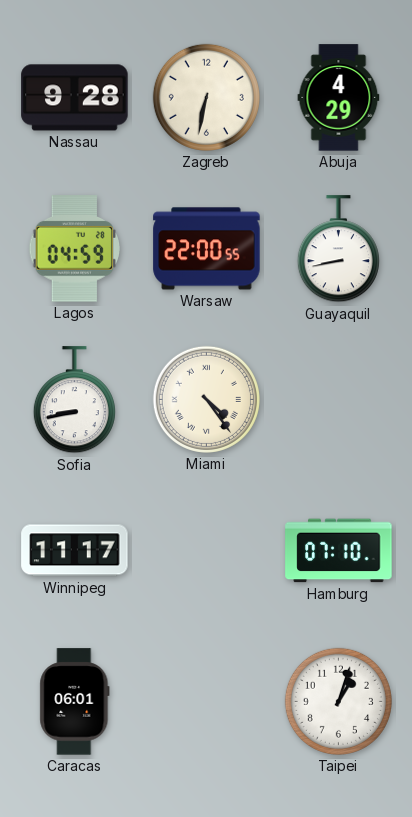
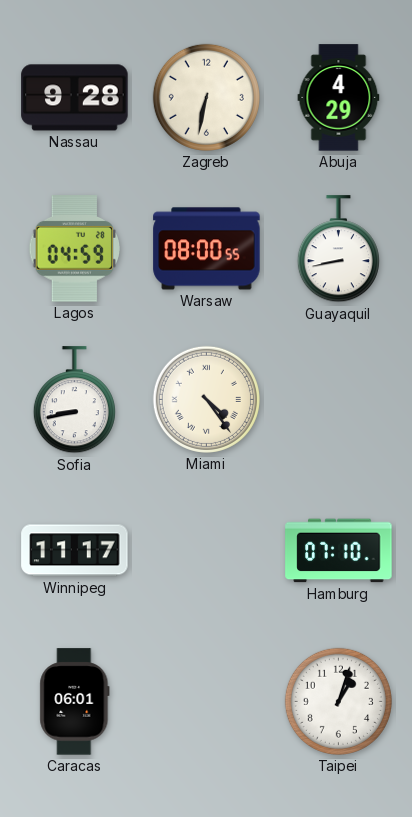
Warsaw: 22:00 -> 08:00 (207, 249)
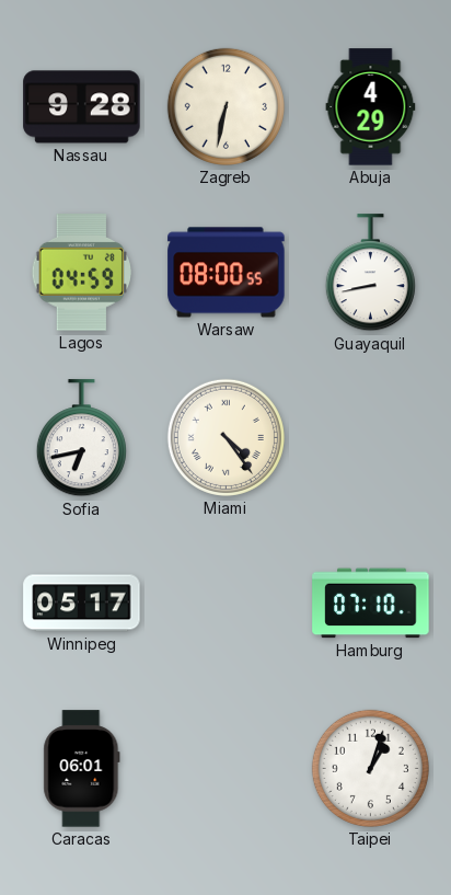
Sofia: 8:43 -> 6:43 (81, 438)
Winnipeg: 11:17 -> 05:17 (82, 604)
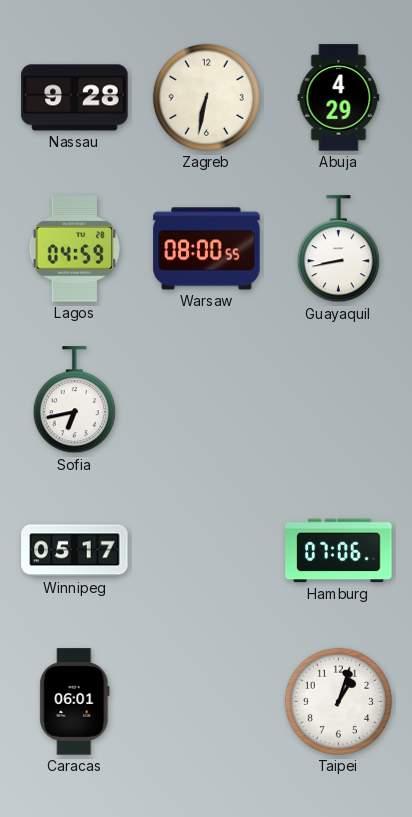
Miami: 4:24 -> none (225, 437)
Hamburg: 07:10 -> 07:06 (339, 551)
